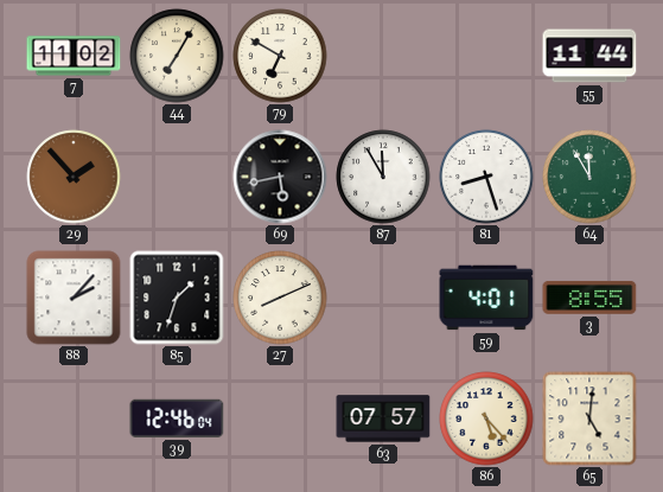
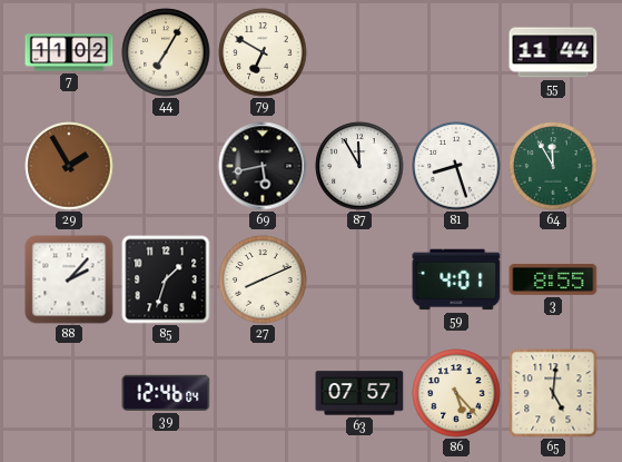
29: 1:53 -> 1:55 (69, 166)
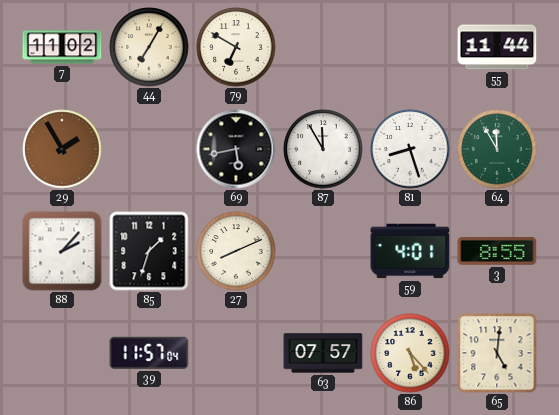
39: 12:46 -> 11:57 (149, 353)
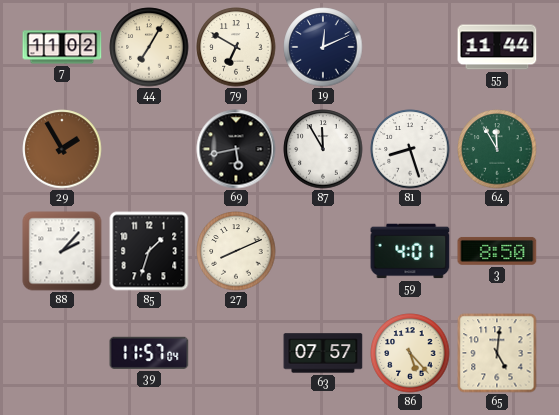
19: none -> 12:11 (323, 47)
3: 8:55 -> 8:50 (497, 251)
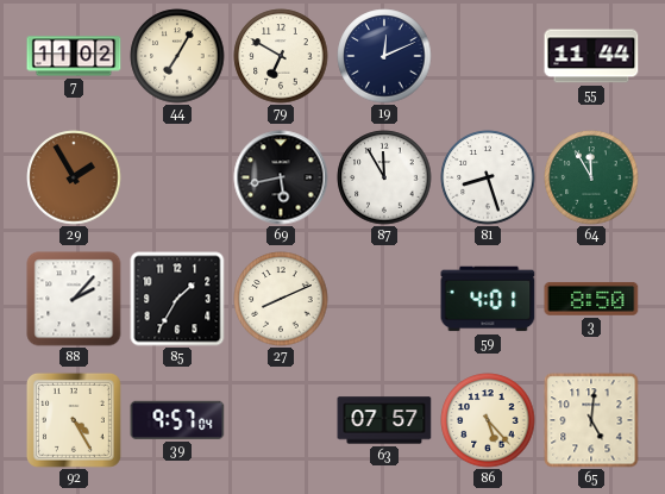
85: 1:33 -> 1:35 (177, 299)
92: none -> 4:25 (74, 420)
39: 11:57 -> 9:57 (177, 420)
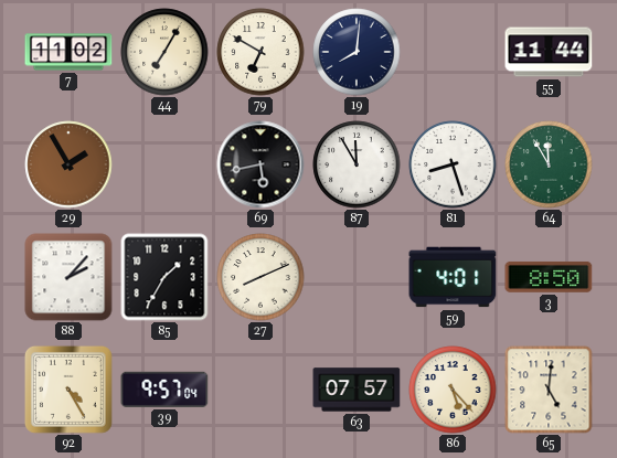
19: 12:11 -> 8:01 (357, 52)
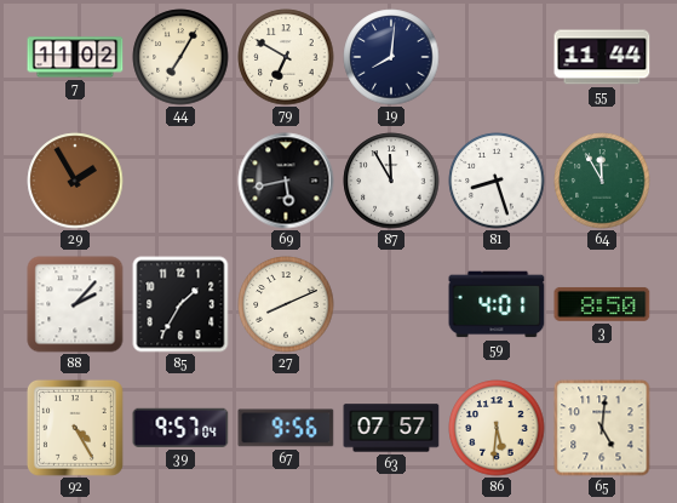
67: none -> 9:56 (286, 428)
86: 5:23 -> 5:31 (497, 428)
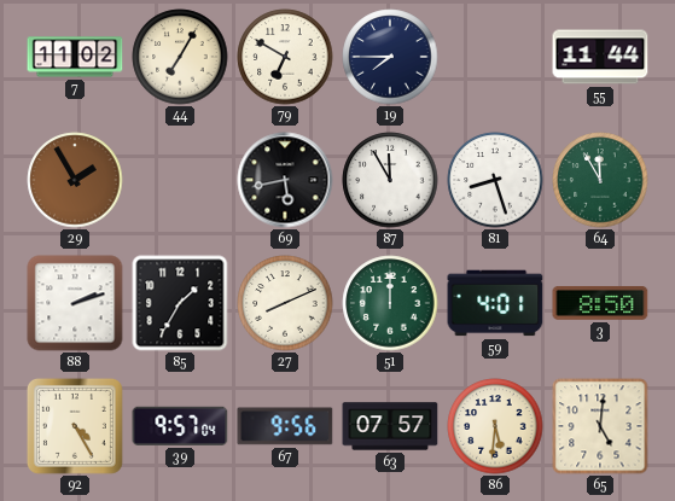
19: 8:01 -> 7:45 (390, 57)
88: 2:07 -> 2:12 (75, 303)
51: none -> 12:00 (390, 303)
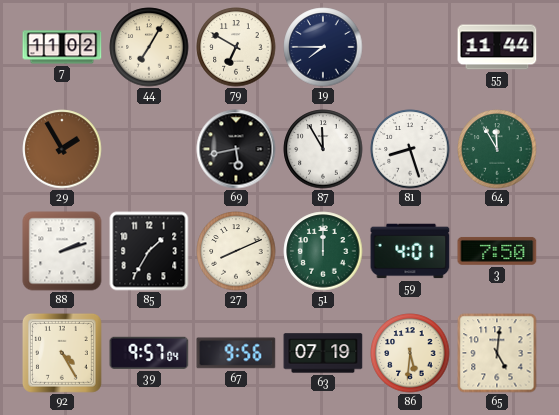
3: 8:50 -> 7:50 (497, 251)
63: 07:57 -> 07:19 (323, 353)
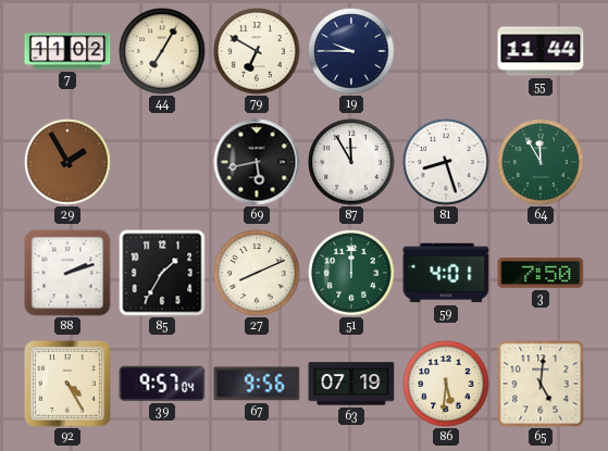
19: 7:45 -> 9:45 (351, 51)
